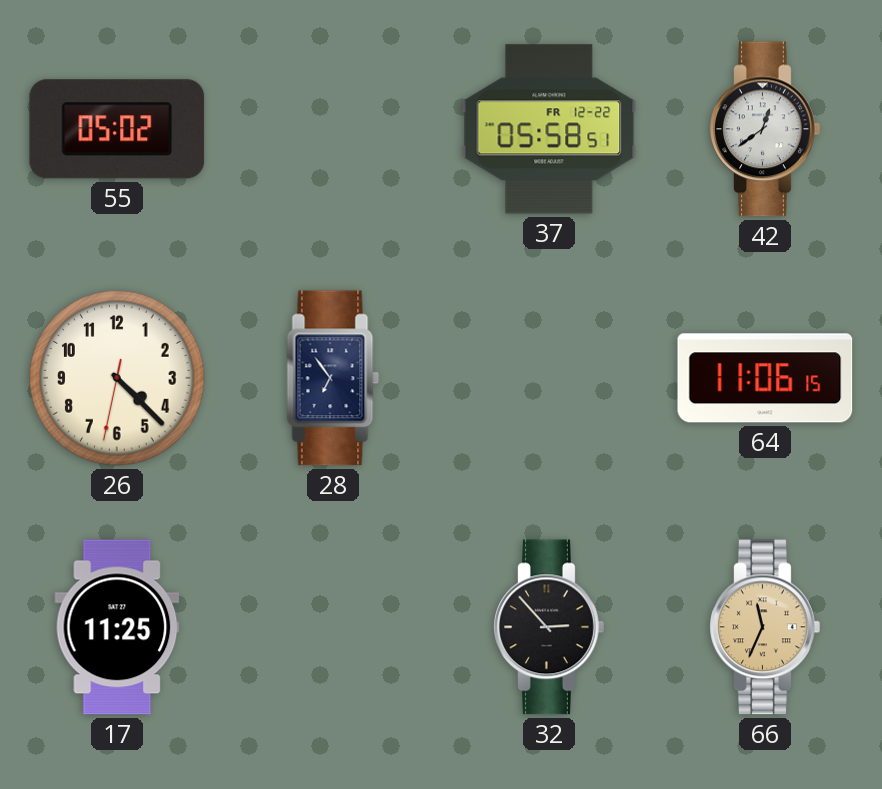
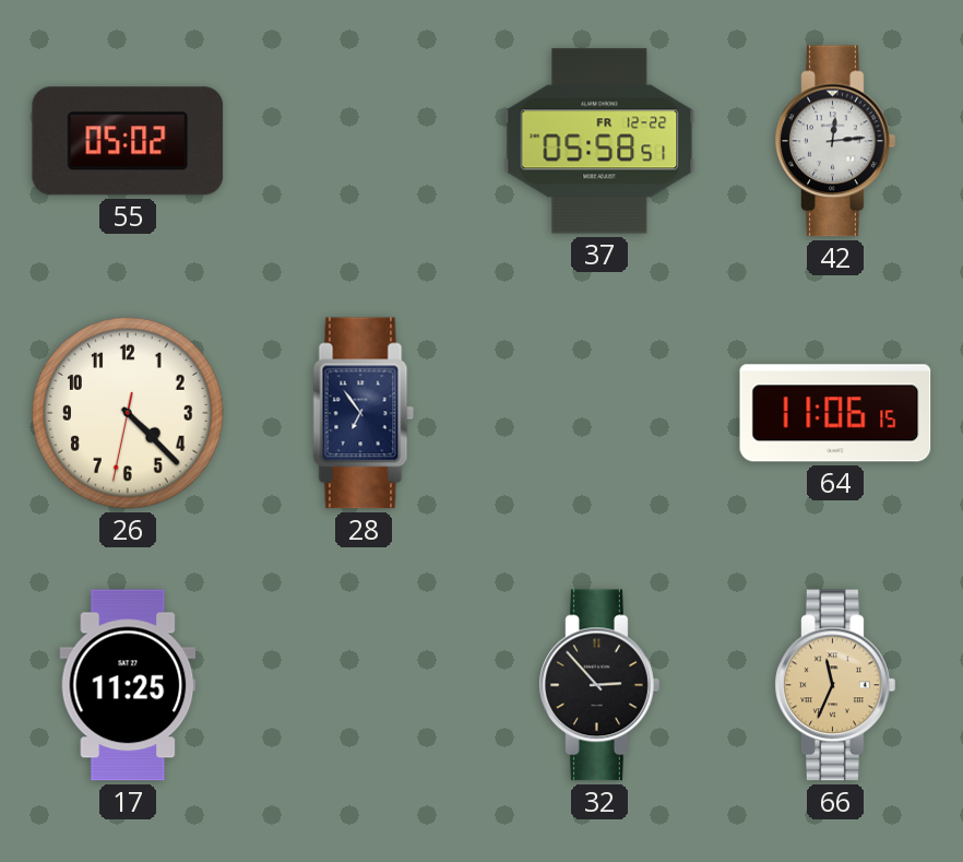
42: 12:39 -> 12:14 (835, 141)
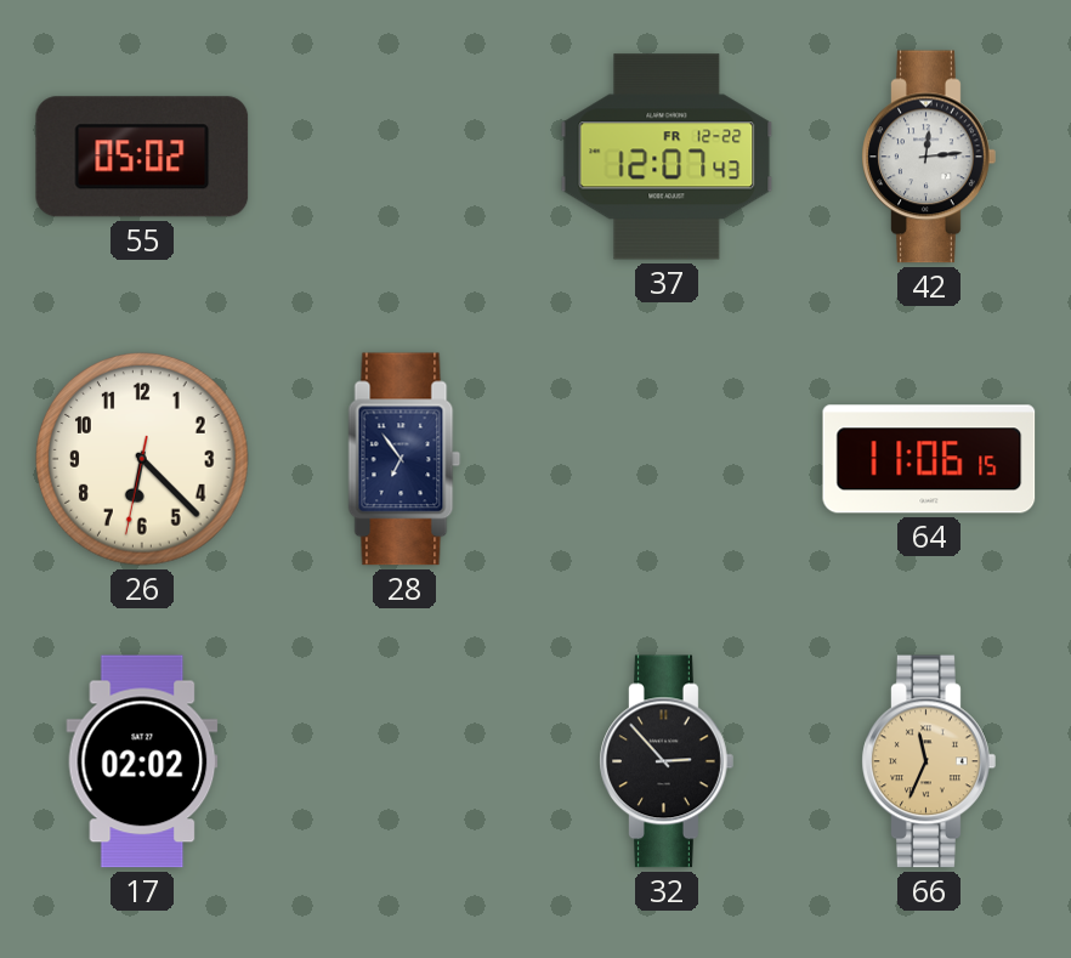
37: 05:58 -> 12:07 (667, 157)
26: 4:22 -> 6:22 (142, 459)
17: 11:25 -> 02:02 (142, 761)
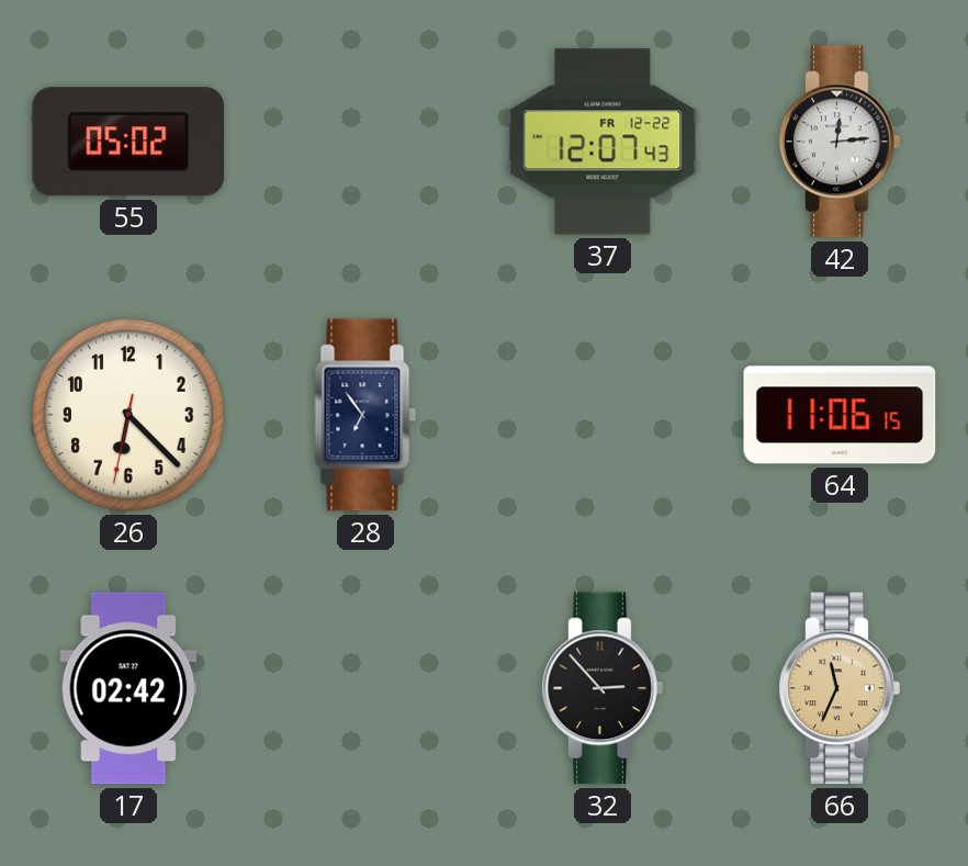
17: 02:02 -> 02:42 (128, 688)
